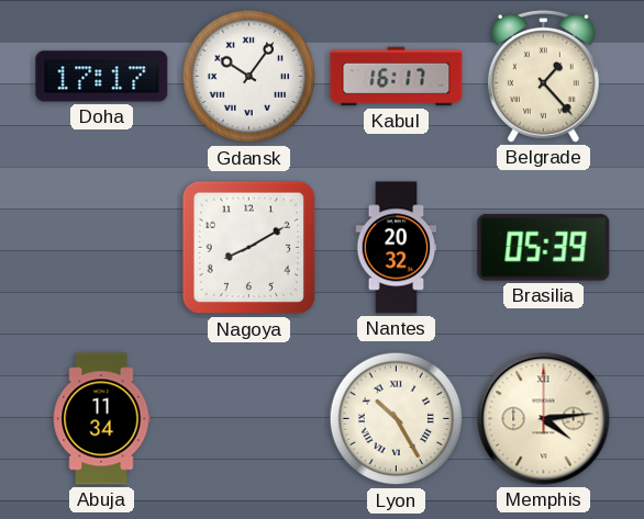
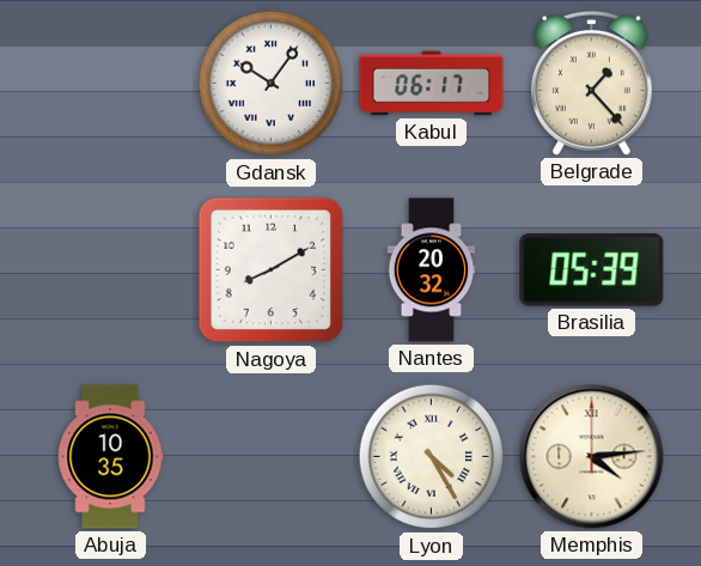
Doha: 17:17 -> none (102, 77)
Kabul: 16:17 -> 06:17 (432, 84)
Abuja: 11:34 -> 10:35 (110, 457)
Lyon: 10:25 -> 4:25 (432, 457)
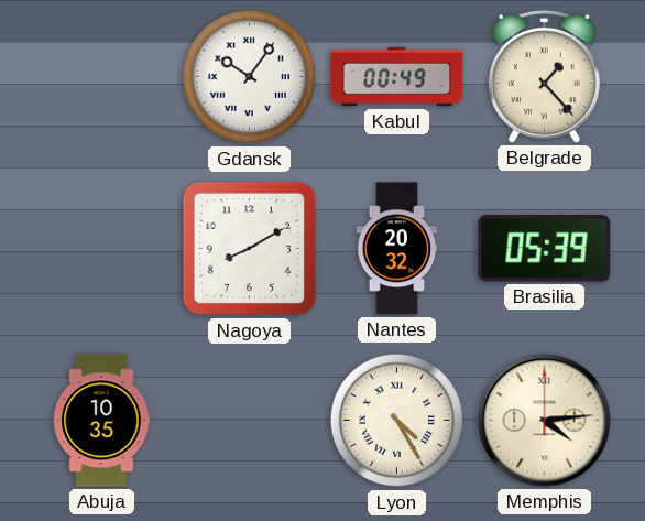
Kabul: 06:17 -> 00:49 (397, 77)
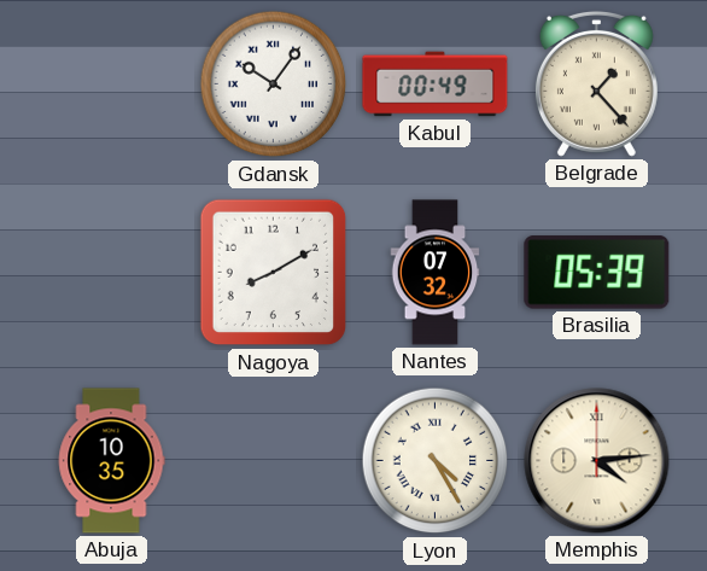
Nantes: 20:32 -> 07:32 (436, 273)
